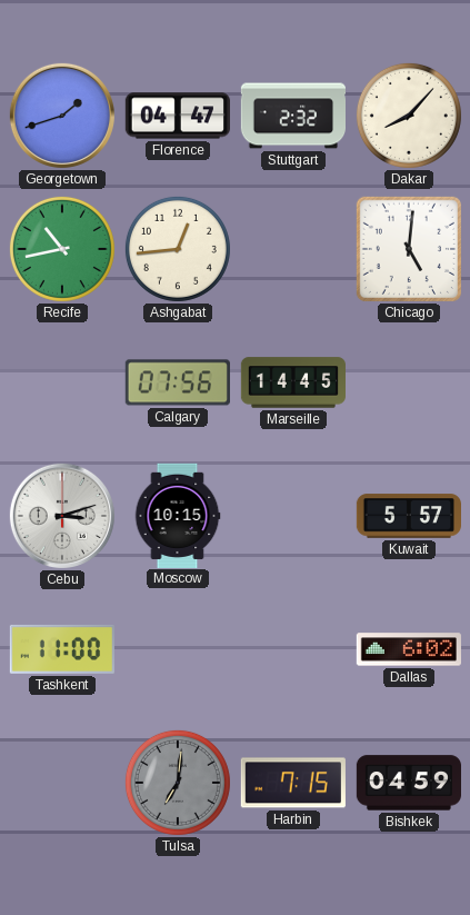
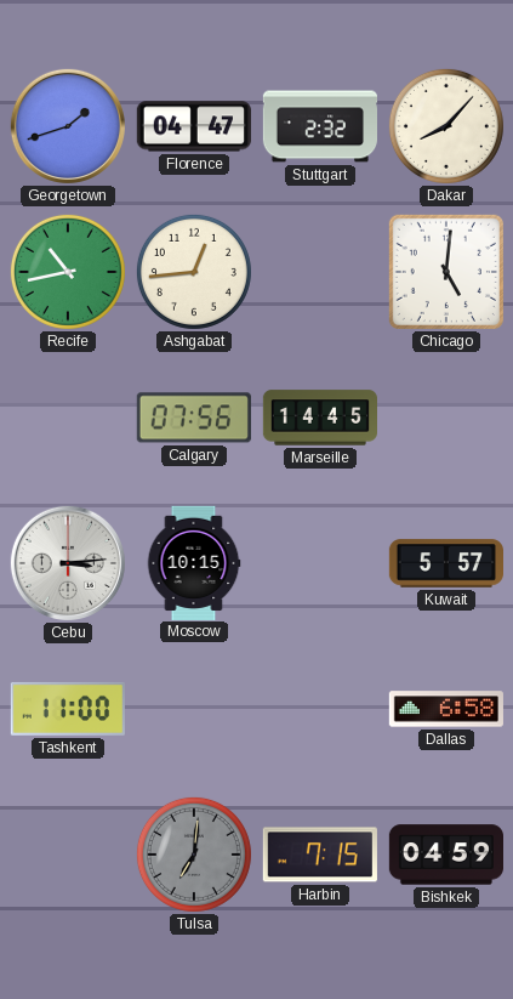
Cebu: 3:12 -> 3:14 (68, 563)
Dallas: 6:02 -> 6:58 (446, 709)
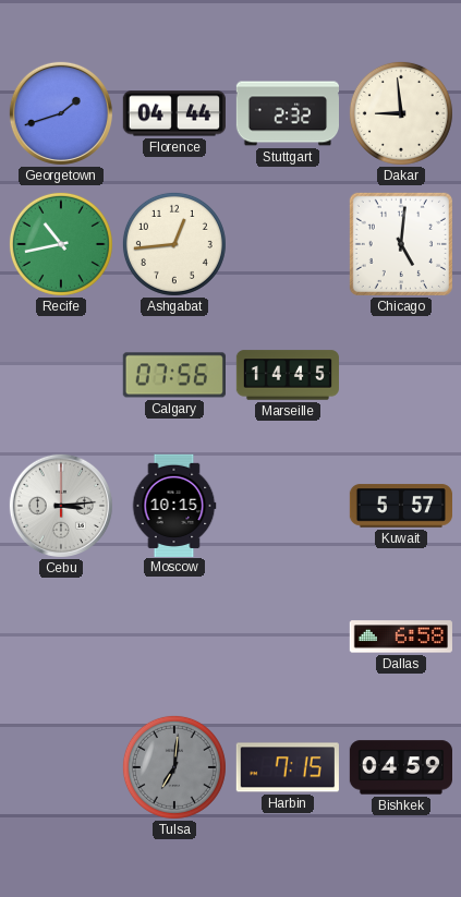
Florence: 04:47 -> 04:44 (174, 113)
Dakar: 8:07 -> 8:59 (401, 113)
Tashkent: 11:00 -> none (68, 709)
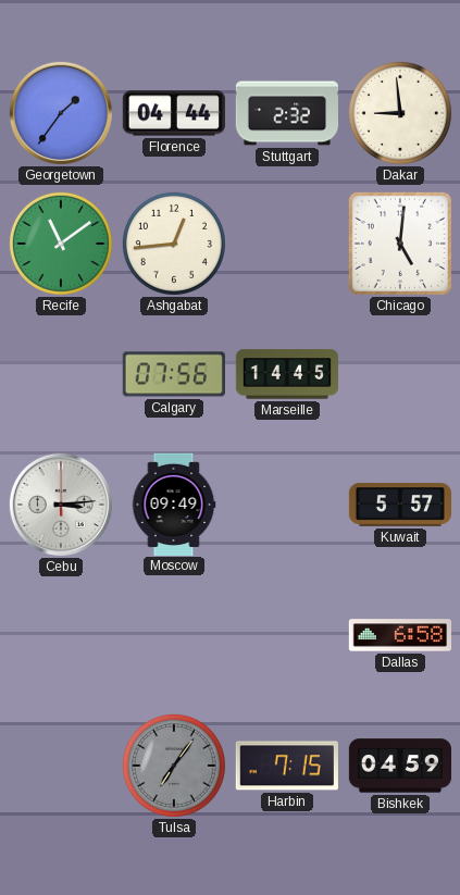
Georgetown: 1:42 -> 1:36 (61, 113)
Recife: 10:43 -> 11:09 (61, 244)
Moscow: 10:15 -> 09:49 (174, 504)
Tulsa: 7:01 -> 7:06 (174, 766)
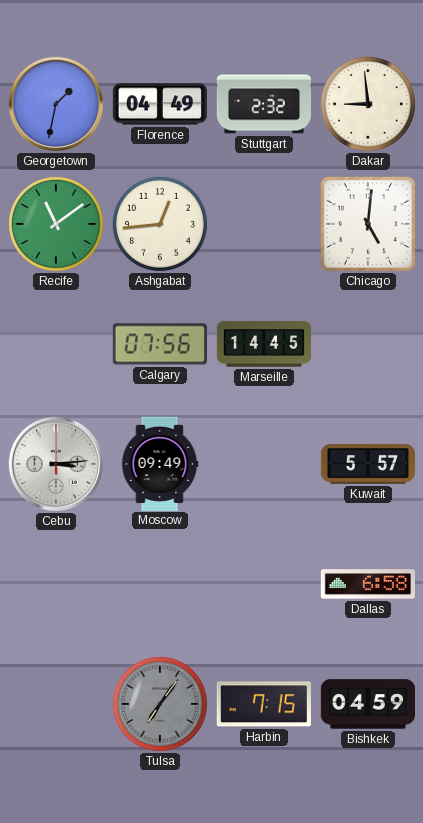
Georgetown: 1:36 -> 1:32 (56, 104)
Florence: 04:44 -> 04:49 (160, 104)
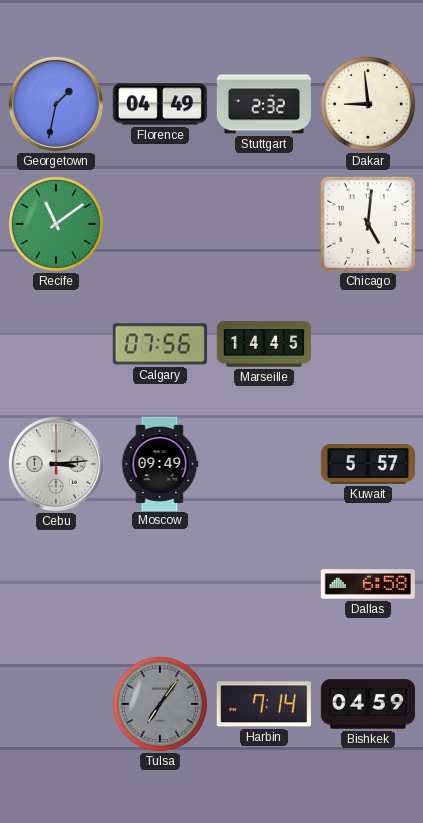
Ashgabat: 12:44 -> none (160, 224)
Harbin: 7:15 -> 7:14 (264, 704)
